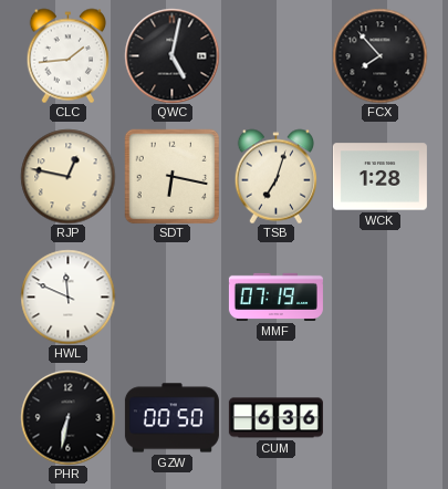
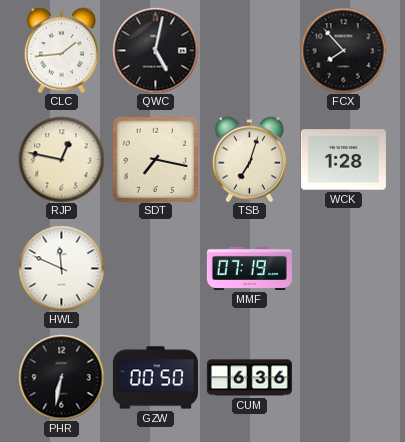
SDT: 6:17 -> 7:17 (155, 159)
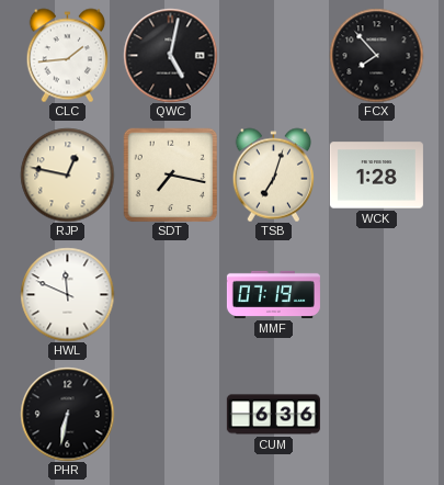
GZW: 00:50 -> none (155, 378)
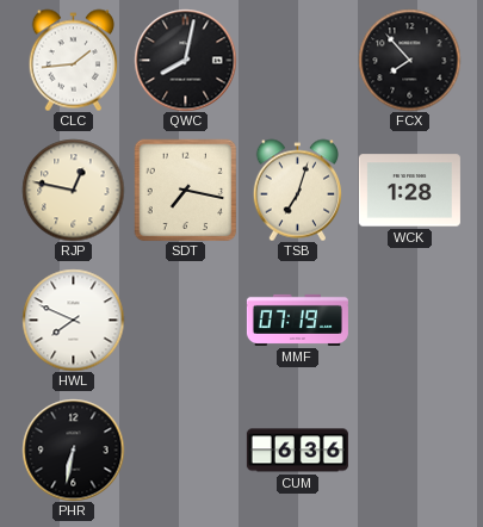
QWC: 5:02 -> 8:02 (185, 60)
HWL: 11:49 -> 7:49 (73, 320)
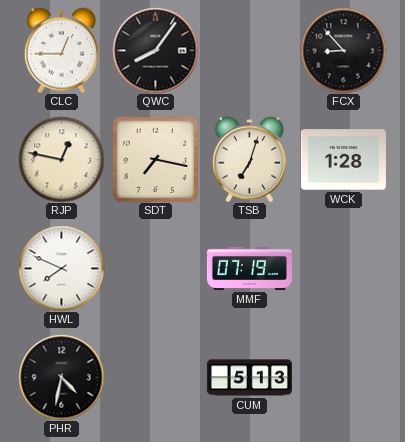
CLC: 1:44 -> 12:45 (61, 50)
QWC: 8:02 -> 8:06 (155, 50)
FCX: 7:53 -> 8:53 (343, 50)
PHR: 6:32 -> 4:32 (61, 377)
CUM: 6:36 -> 5:13 (249, 378)
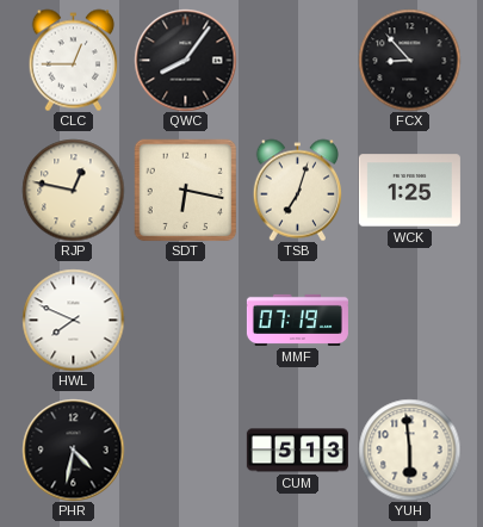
SDT: 7:17 -> 6:17 (185, 190)
WCK: 1:28 -> 1:25 (409, 191)
YUH: none -> 5:59 (409, 449)
